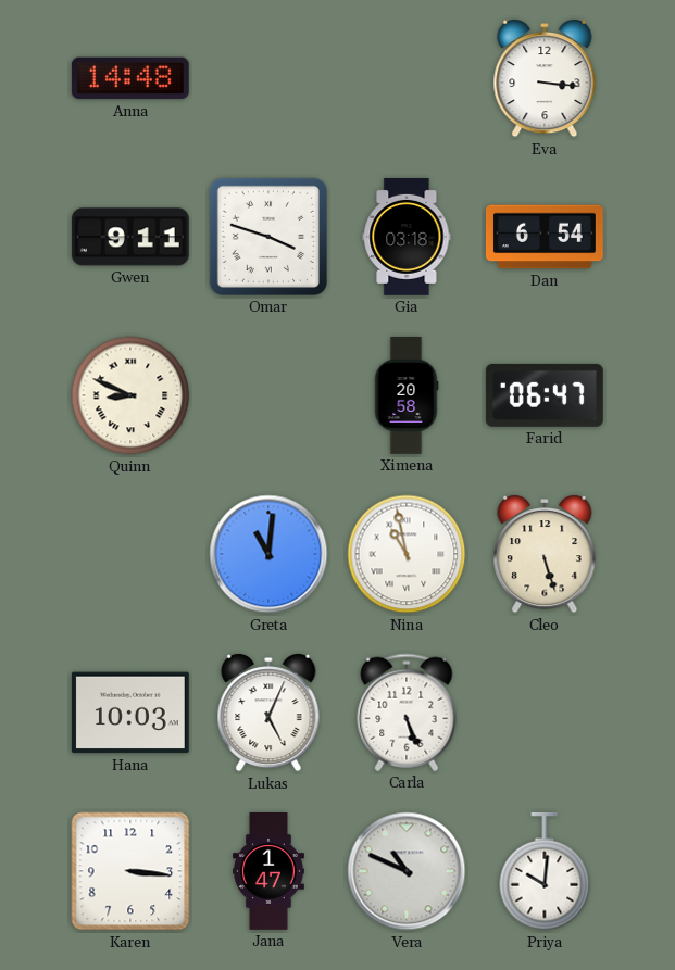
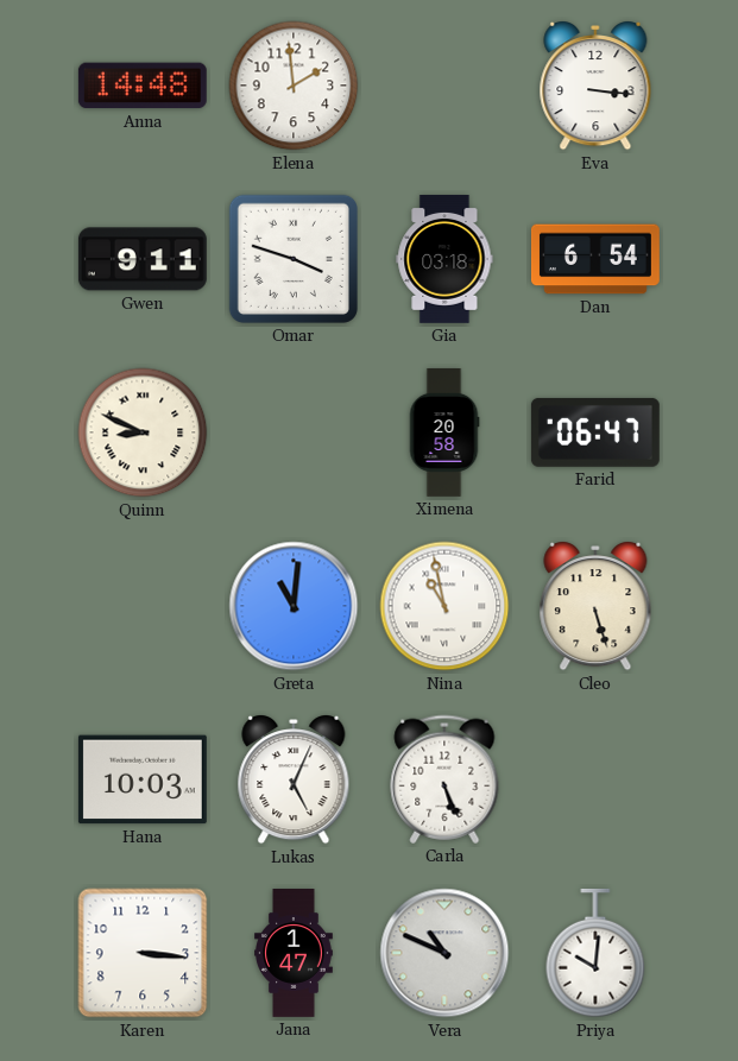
Elena: none -> 1:59 (294, 86)
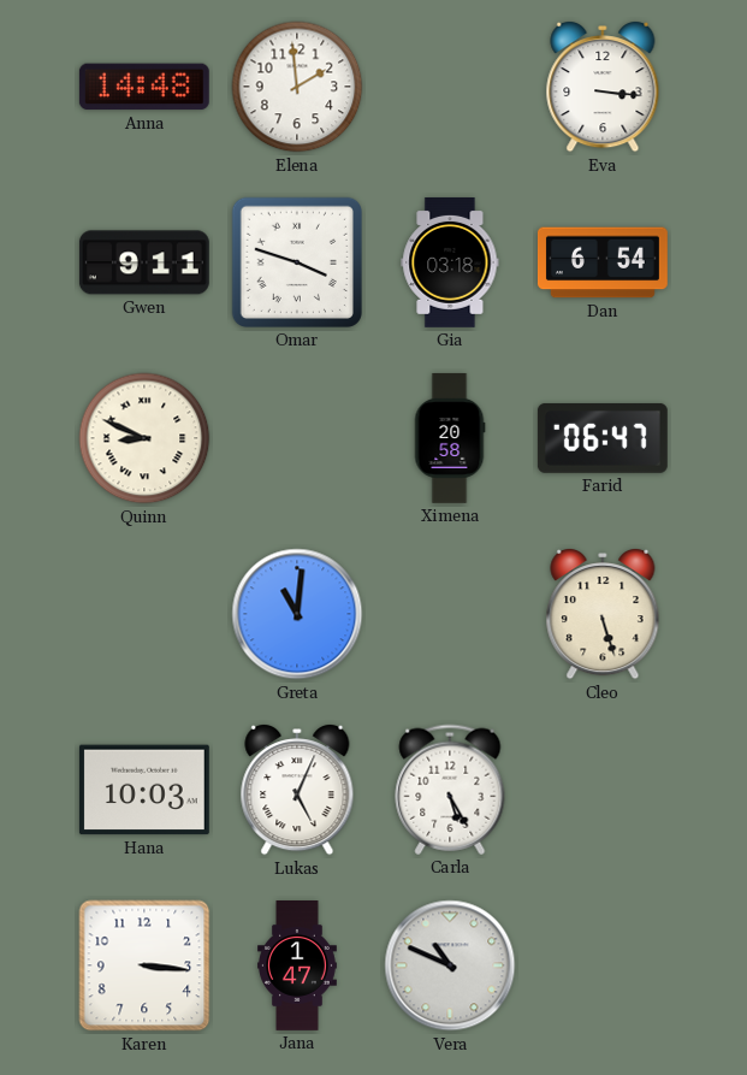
Nina: 10:58 -> none (444, 606)
Carla: 5:26 -> 5:25 (450, 790)
Priya: 10:01 -> none (595, 953)
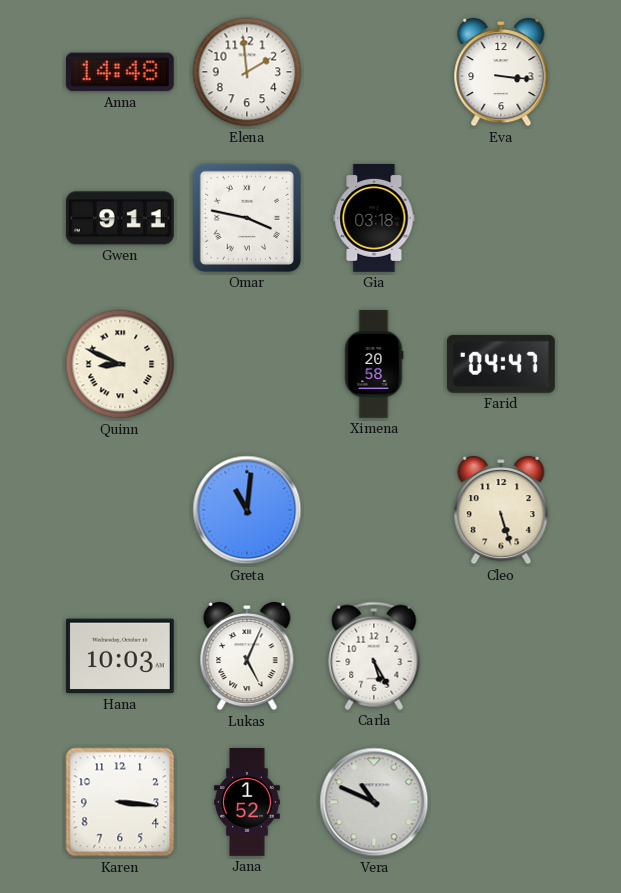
Omar: 3:48 -> 3:47 (247, 218)
Dan: 6:54 -> none (603, 262)
Farid: 06:47 -> 04:47 (501, 364)
Jana: 1:47 -> 1:52 (248, 803)
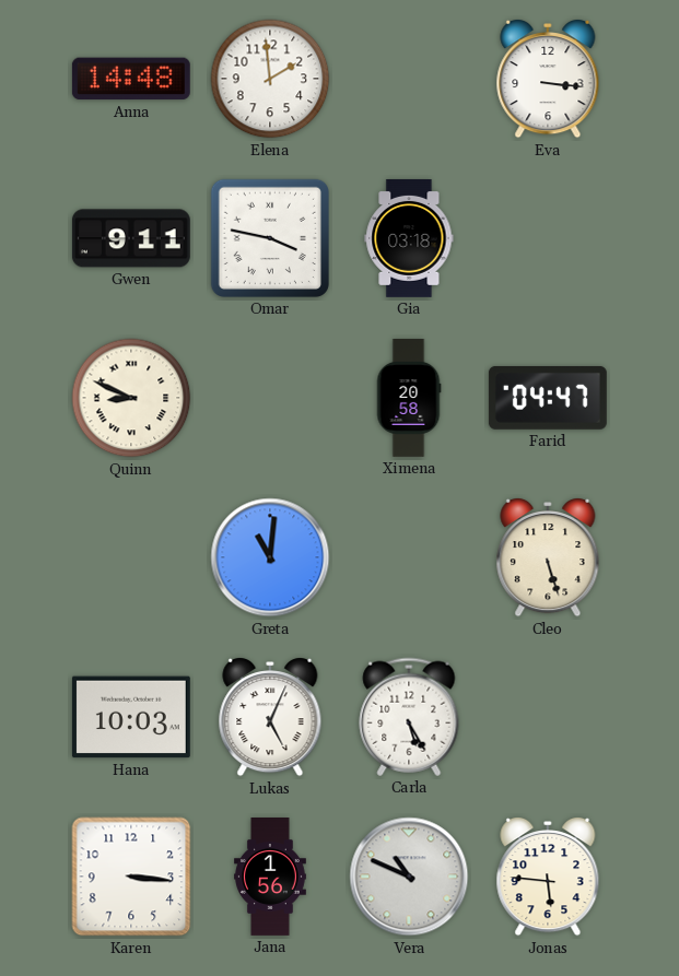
Jana: 1:52 -> 1:56 (271, 878)
Jonas: none -> 5:46 (548, 878)
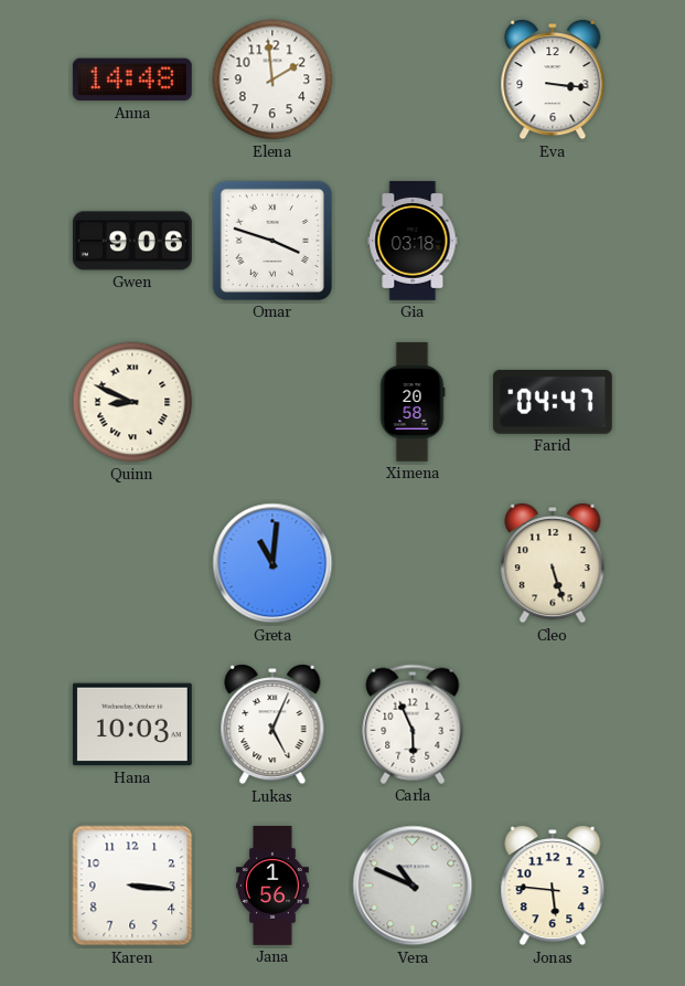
Gwen: 9:11 -> 9:06 (132, 241)
Omar: 3:47 -> 3:48 (272, 241)
Carla: 5:25 -> 5:56 (413, 724)
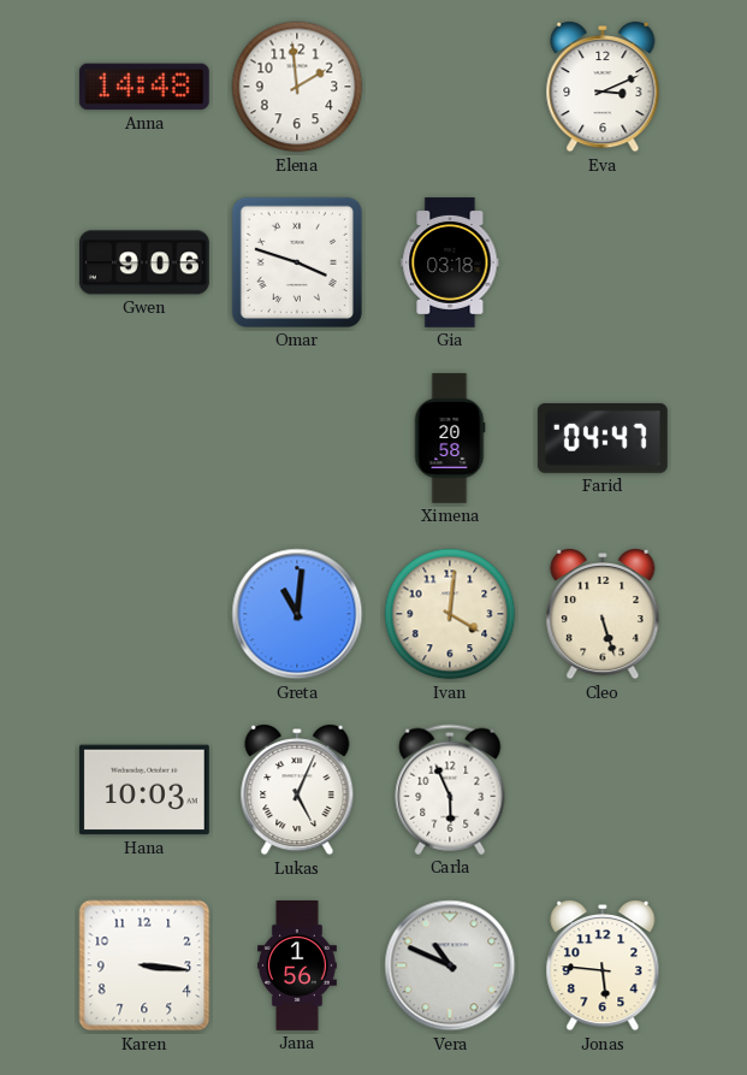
Eva: 3:16 -> 3:11 (603, 88)
Quinn: 8:49 -> none (132, 402)
Ivan: none -> 4:01 (450, 614)
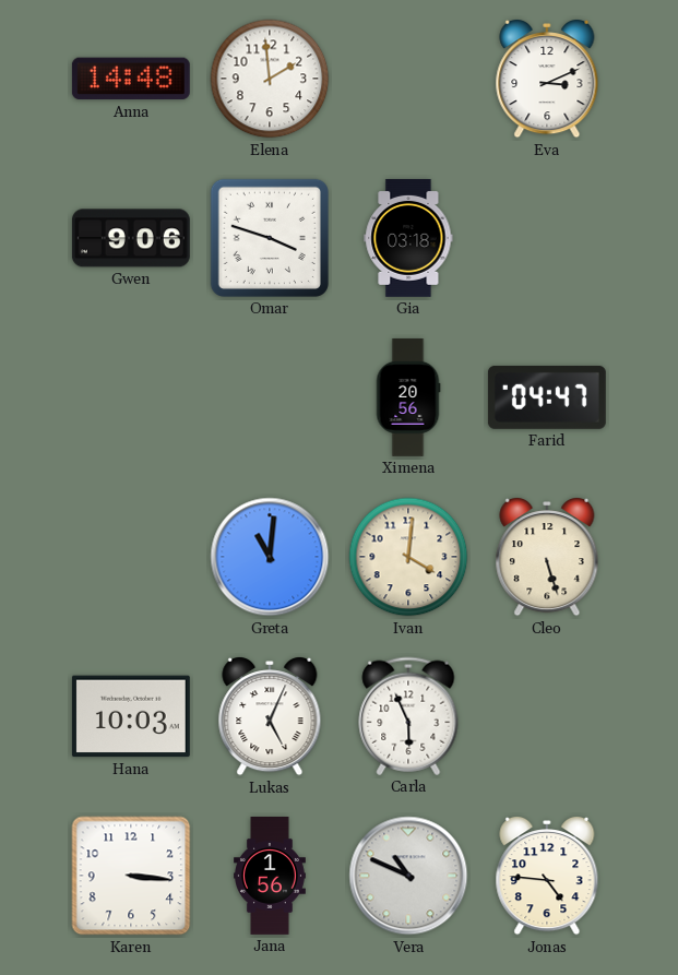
Ximena: 20:58 -> 20:56 (408, 397)
Jonas: 5:46 -> 4:46 (547, 877)
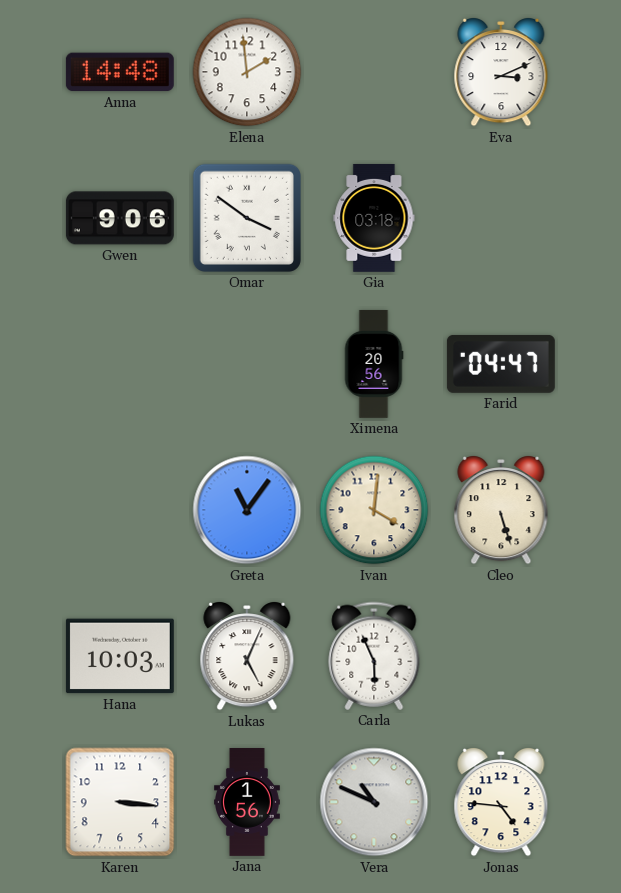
Omar: 3:48 -> 3:51 (247, 218)
Greta: 11:01 -> 11:06 (247, 510)
